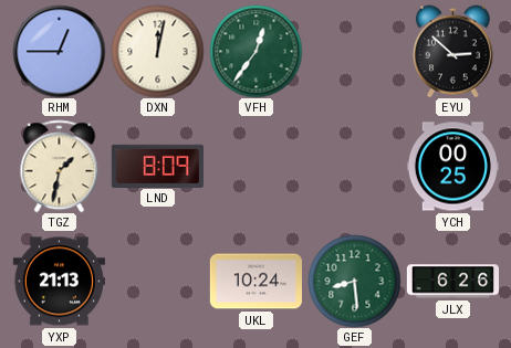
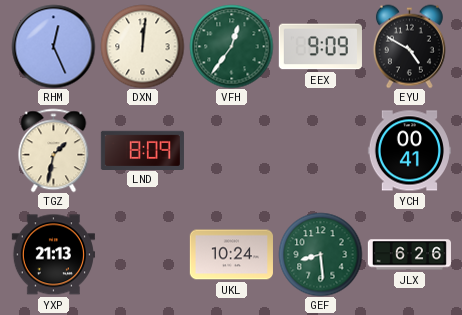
RHM: 12:45 -> 12:26 (53, 46)
DXN: 12:02 -> 12:01 (142, 46)
EEX: none -> 9:09 (320, 47)
EYU: 2:52 -> 4:50 (409, 46)
YCH: 00:25 -> 00:41 (409, 151)
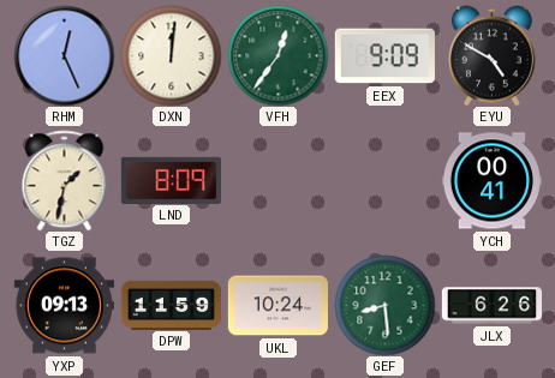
YXP: 21:13 -> 09:13 (64, 306)
DPW: none -> 11:59 (171, 305)
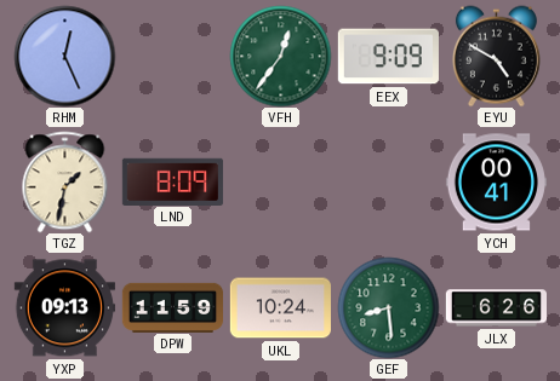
DXN: 12:01 -> none (171, 55)
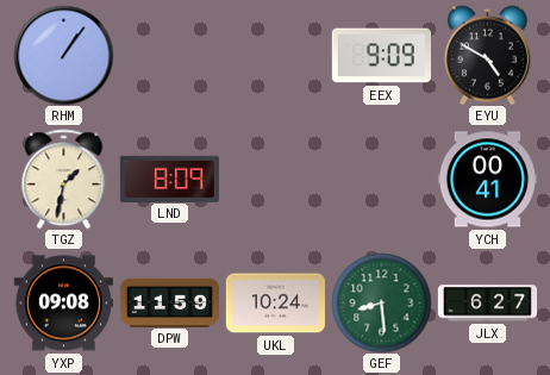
RHM: 12:26 -> 1:06 (63, 55)
VFH: 12:36 -> none (280, 56)
YXP: 09:13 -> 09:08 (63, 304)
JLX: 6:26 -> 6:27 (487, 304)
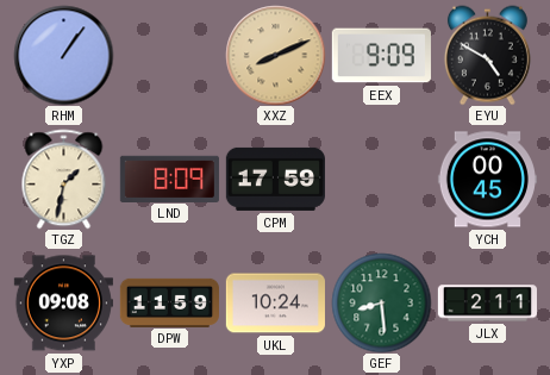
XXZ: none -> 8:11 (275, 55)
CPM: none -> 17:59 (275, 179)
YCH: 00:41 -> 00:45 (487, 180)
JLX: 6:27 -> 2:11 (487, 304)
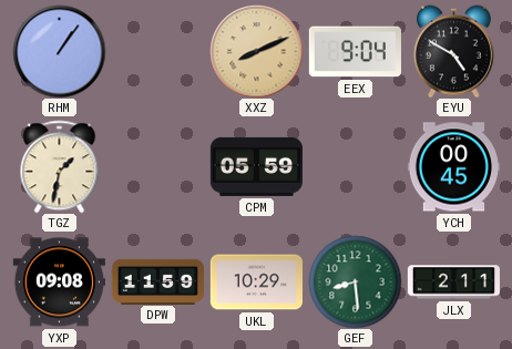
EEX: 9:09 -> 9:04 (355, 52)
LND: 8:09 -> none (169, 179)
CPM: 17:59 -> 05:59 (256, 166)
UKL: 10:24 -> 10:29 (256, 283)
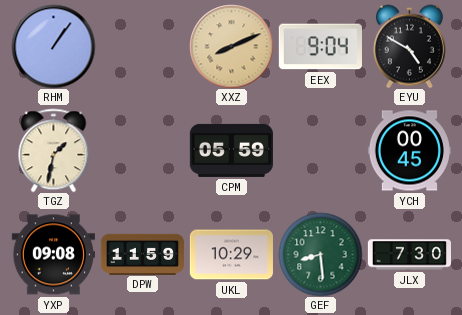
JLX: 2:11 -> 7:30 (409, 255)
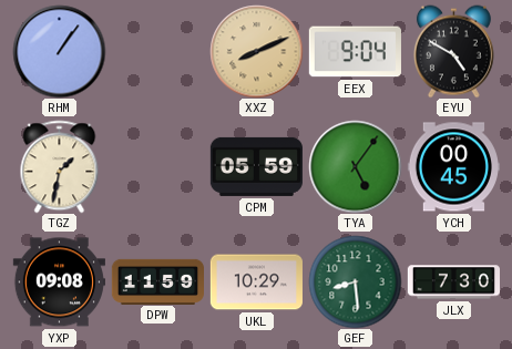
TYA: none -> 5:06 (355, 166)
